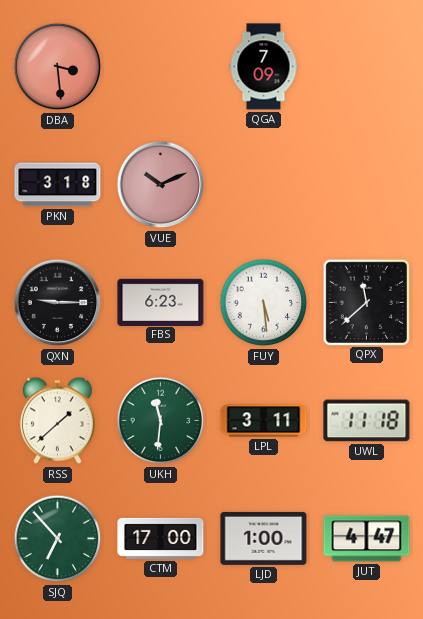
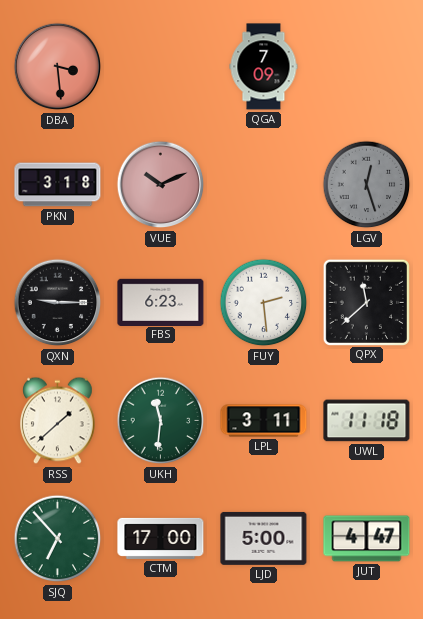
LGV: none -> 12:27 (367, 185)
FUY: 5:29 -> 2:29 (264, 303)
LJD: 1:00 -> 5:00 (264, 538)
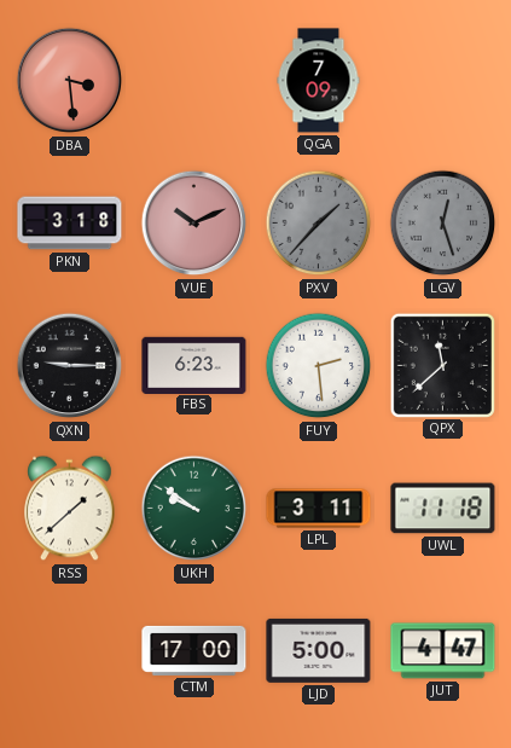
PXV: none -> 1:37 (319, 224)
UKH: 11:31 -> 9:51 (194, 509)
SJQ: 6:53 -> none (58, 539)
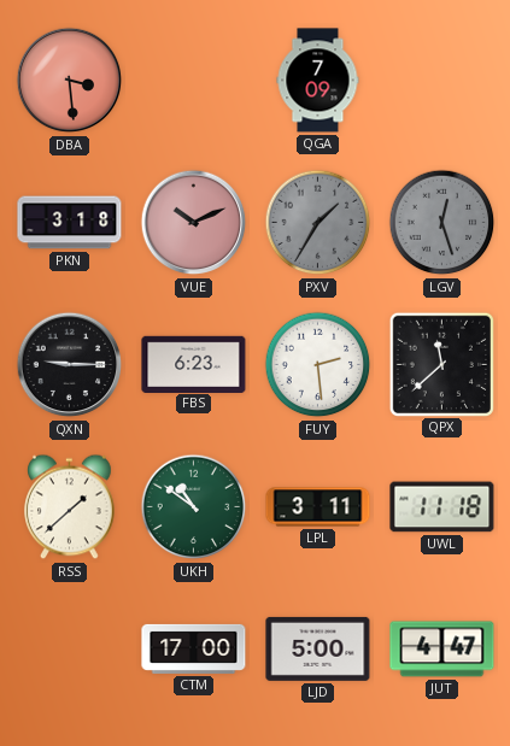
PXV: 1:37 -> 1:35 (318, 223)
UKH: 9:51 -> 10:51 (194, 507)
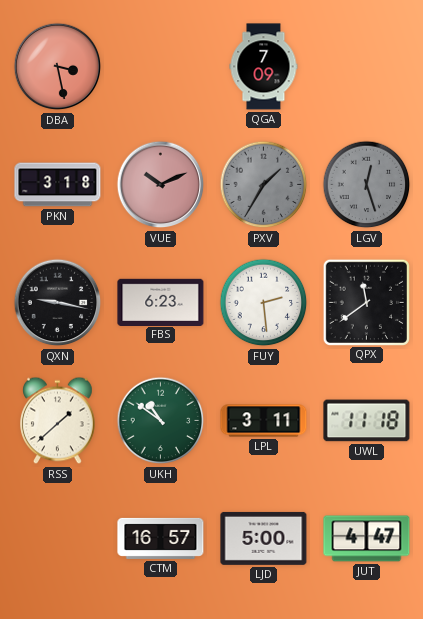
DBA: 3:29 -> 3:28 (58, 67)
QXN: 9:15 -> 9:17 (58, 303)
QPX: 11:38 -> 11:39 (366, 302)
CTM: 17:00 -> 16:57 (161, 538)
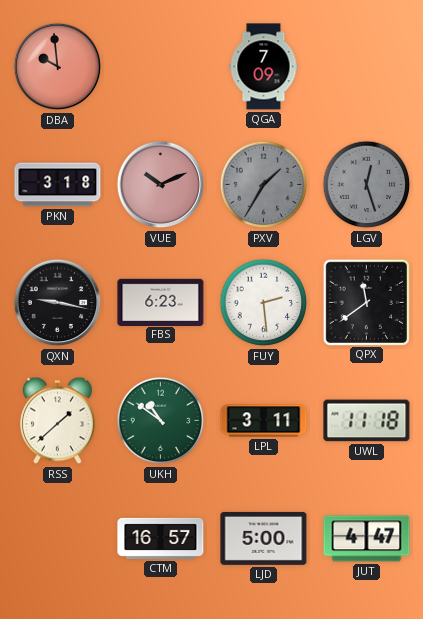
DBA: 3:28 -> 9:59 (58, 67)
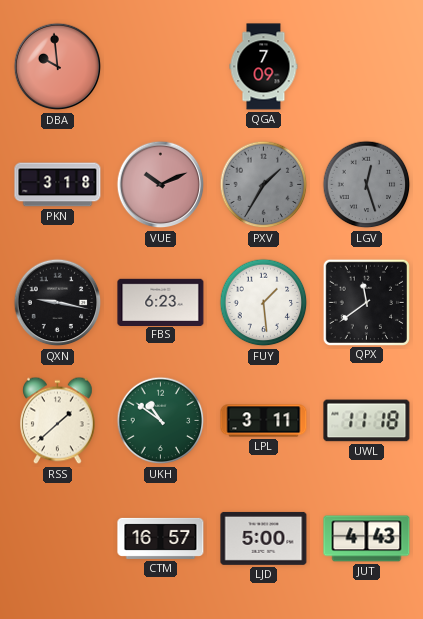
FUY: 2:29 -> 1:29 (264, 303)
JUT: 4:47 -> 4:43 (367, 539)
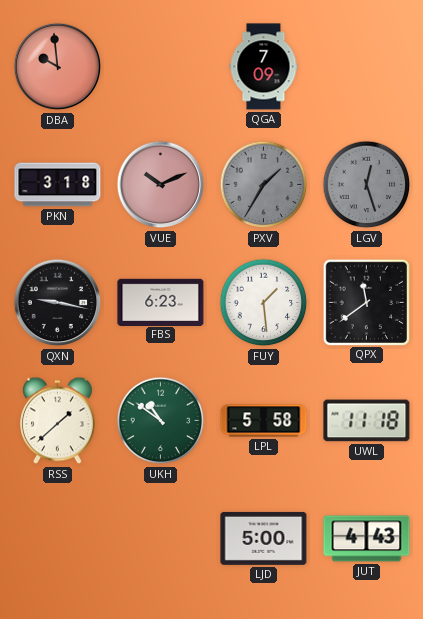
LPL: 3:11 -> 5:58 (264, 421)
CTM: 16:57 -> none (161, 538)
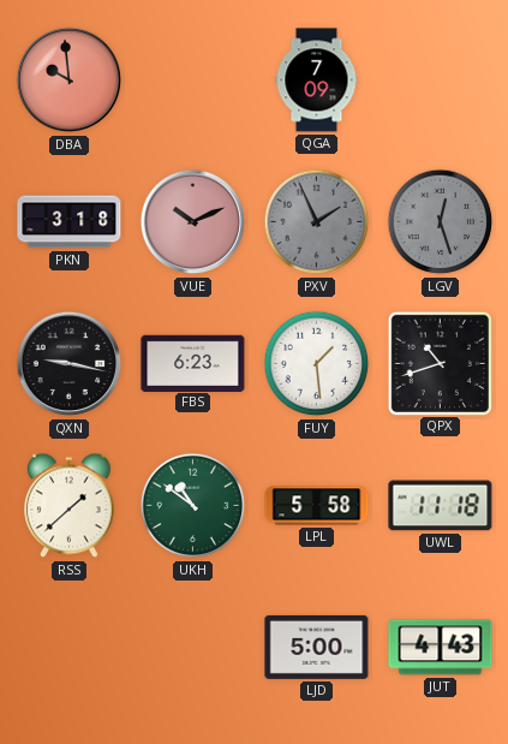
PXV: 1:35 -> 1:56 (317, 222)
QPX: 11:39 -> 10:42 (440, 363)
